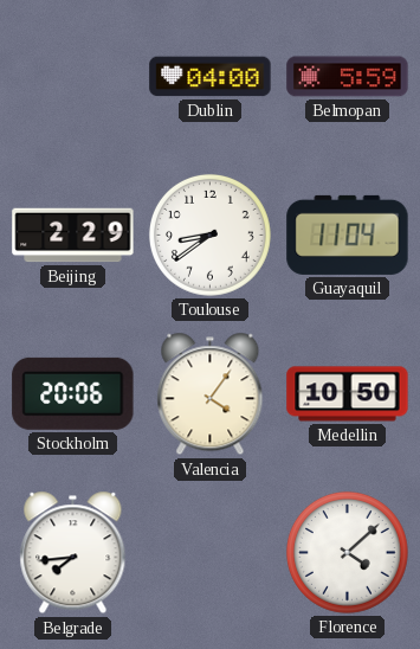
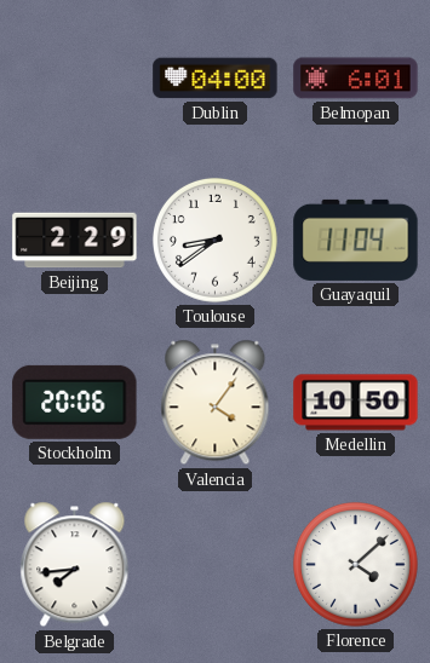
Belmopan: 5:59 -> 6:01 (356, 79)
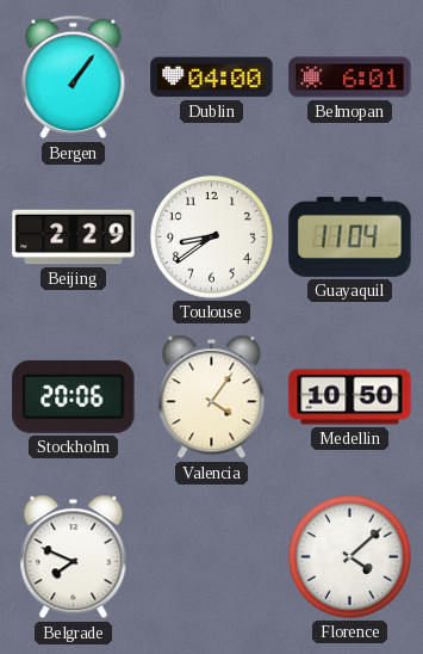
Bergen: none -> 1:06 (74, 78)
Belgrade: 7:44 -> 7:49 (74, 557)
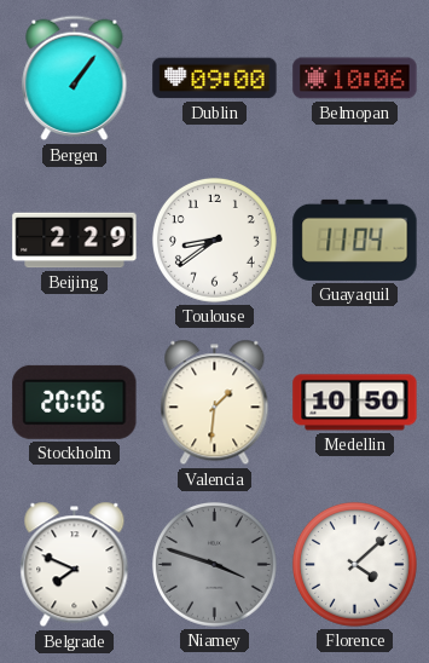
Dublin: 04:00 -> 09:00 (215, 79)
Belmopan: 6:01 -> 10:06 (355, 79)
Valencia: 4:06 -> 1:31 (215, 403)
Niamey: none -> 3:48 (214, 564)
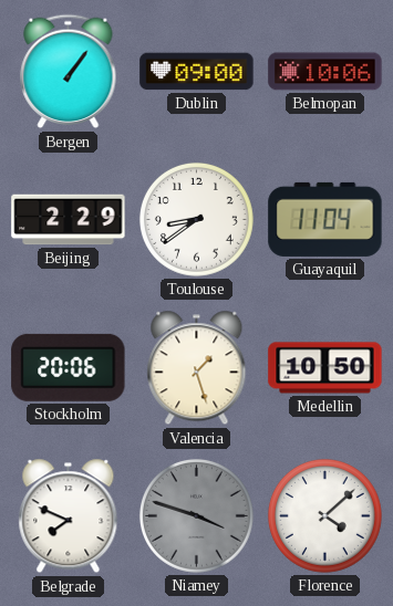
Valencia: 1:31 -> 1:27 (197, 368)
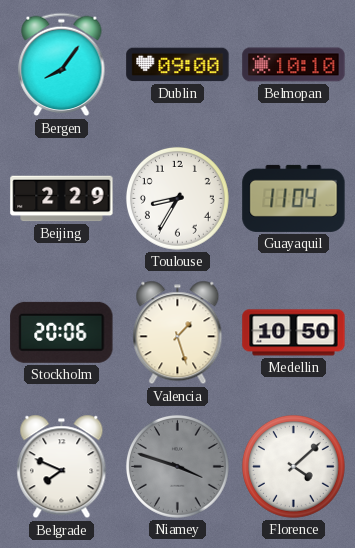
Bergen: 1:06 -> 8:06 (62, 65)
Belmopan: 10:06 -> 10:10 (294, 65)
Toulouse: 8:39 -> 8:35 (177, 198)
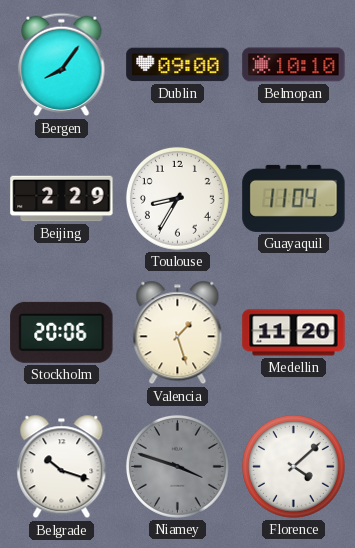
Medellin: 10:50 -> 11:20 (294, 333)
Belgrade: 7:49 -> 10:18 (62, 467)
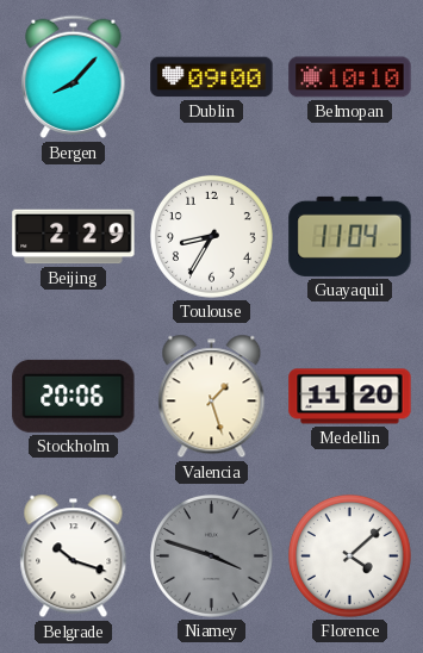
Bergen: 8:06 -> 8:07 (74, 77)
